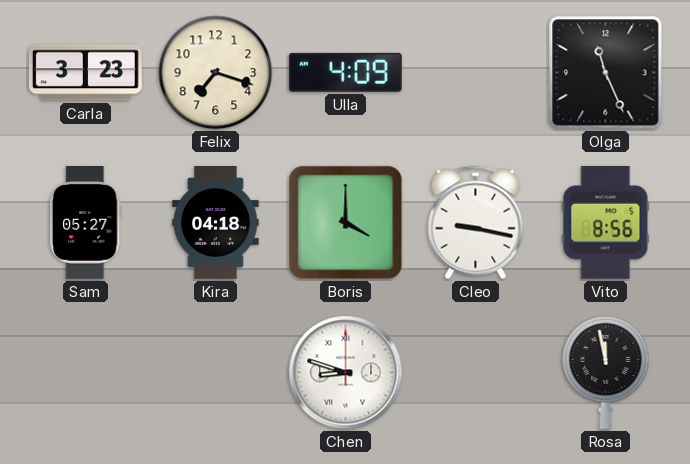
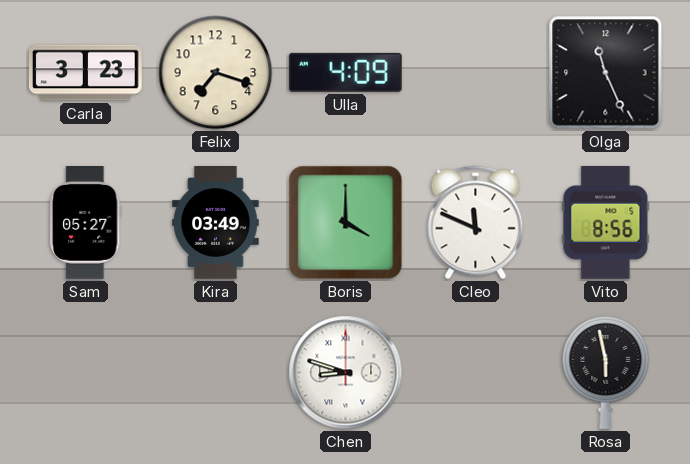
Kira: 04:18 -> 03:49 (216, 223)
Cleo: 9:17 -> 11:49 (476, 223)
Rosa: 11:58 -> 5:58 (606, 372)
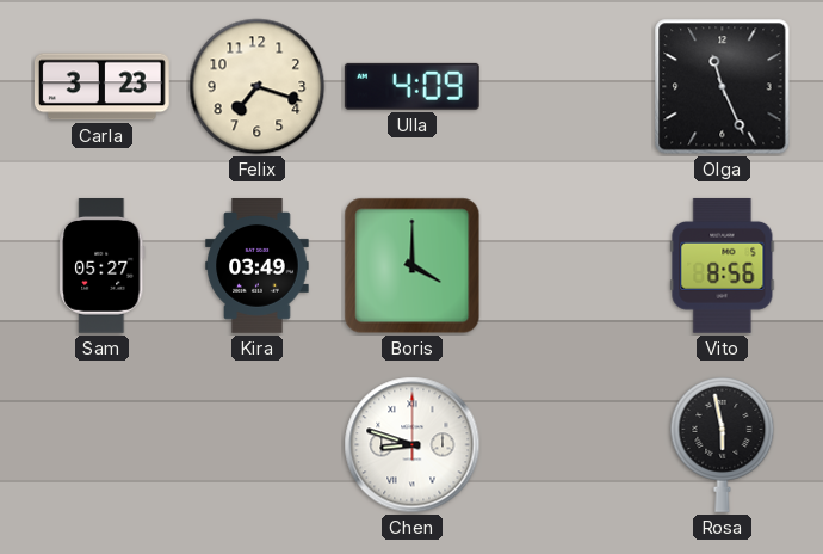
Cleo: 11:49 -> none (476, 223)
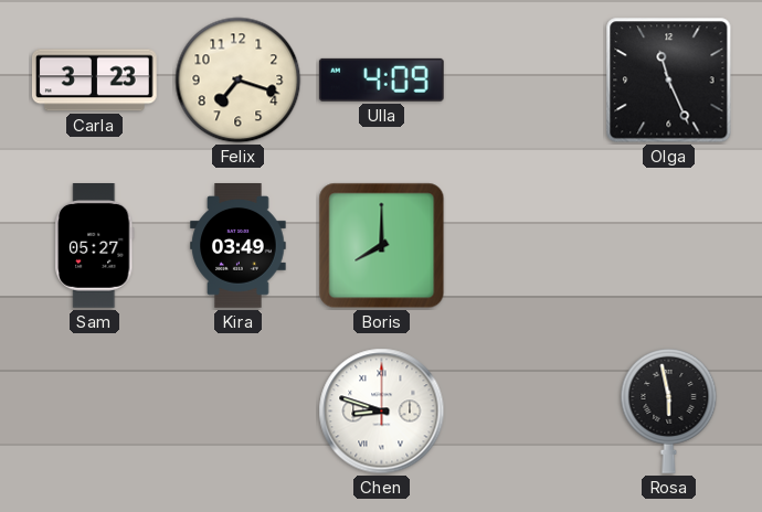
Boris: 4:00 -> 8:00 (382, 246)
Vito: 8:56 -> none (723, 265)
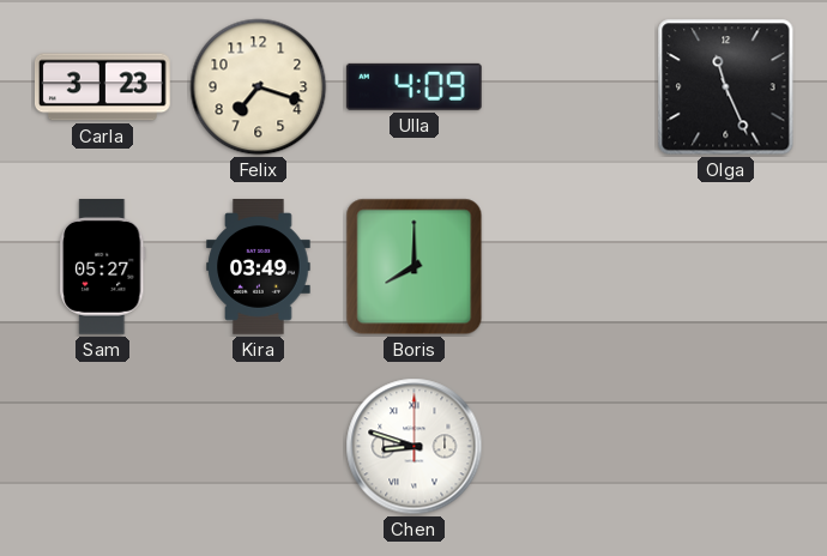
Rosa: 5:58 -> none (669, 410)
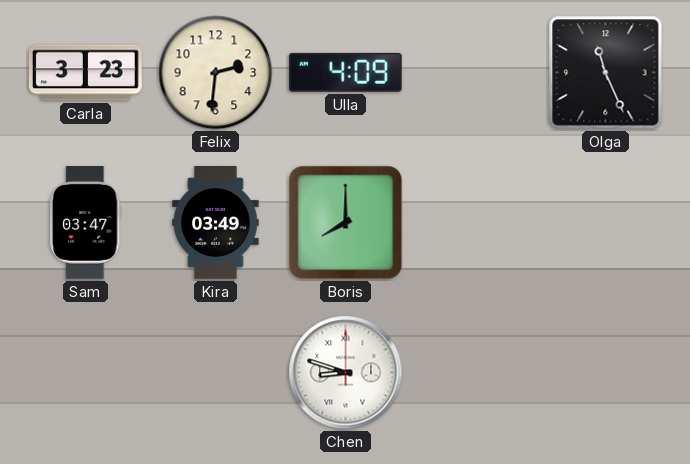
Felix: 7:18 -> 2:31 (216, 73)
Sam: 05:27 -> 03:47 (86, 223)
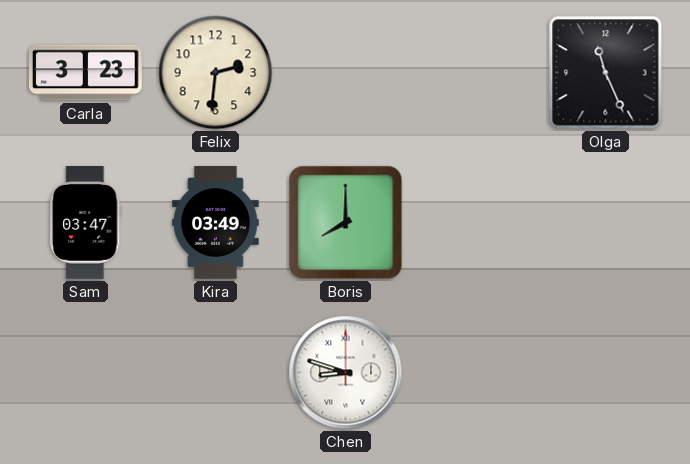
Ulla: 4:09 -> none (345, 72)
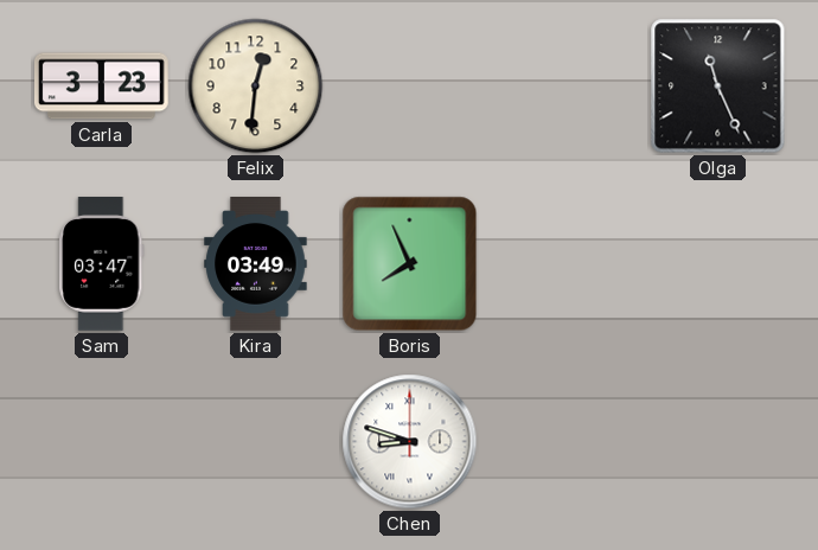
Felix: 2:31 -> 12:31 (256, 87)
Boris: 8:00 -> 7:56 (410, 264)
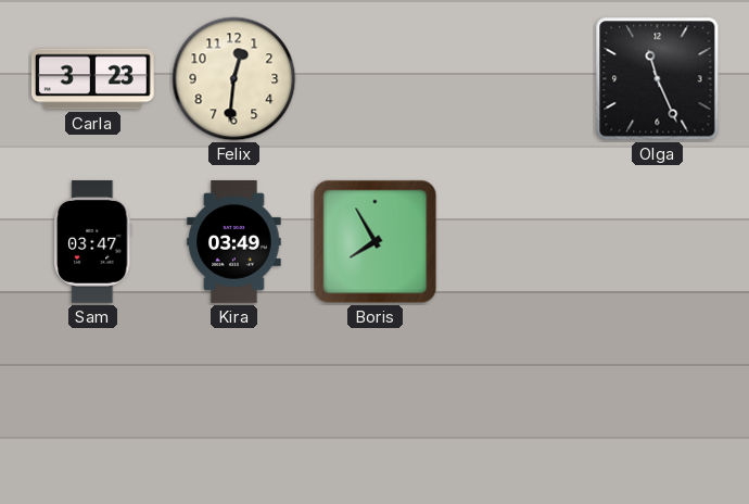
Boris: 7:56 -> 7:55 (376, 242)
Chen: 8:48 -> none (410, 442)
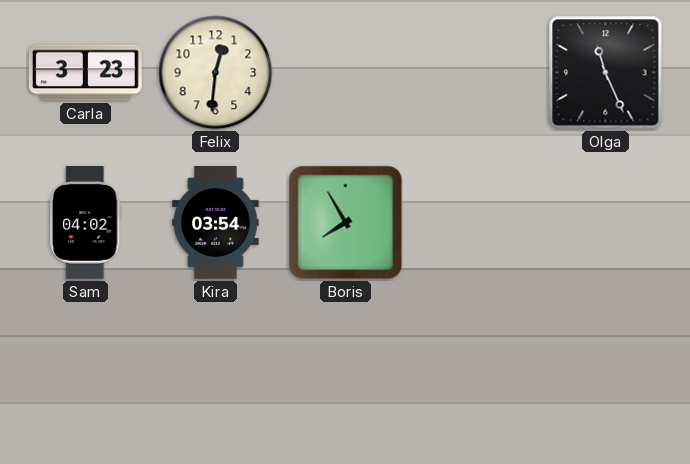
Sam: 03:47 -> 04:02 (86, 223)
Kira: 03:49 -> 03:54 (216, 223)
